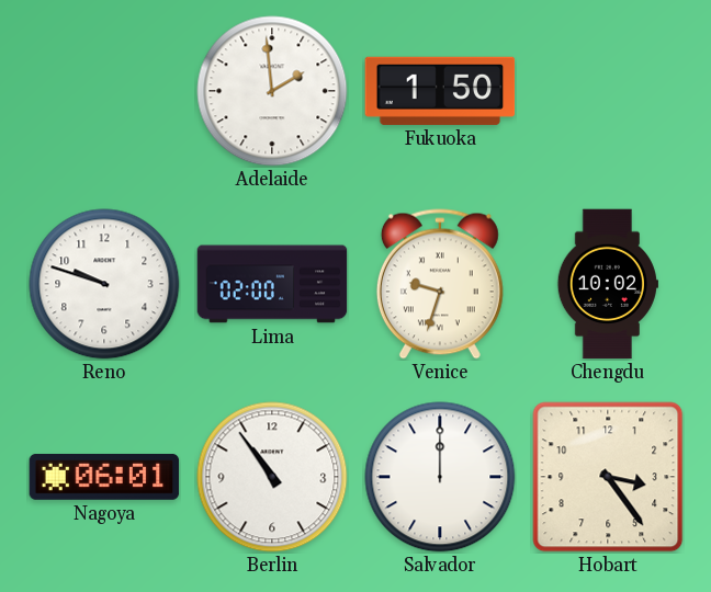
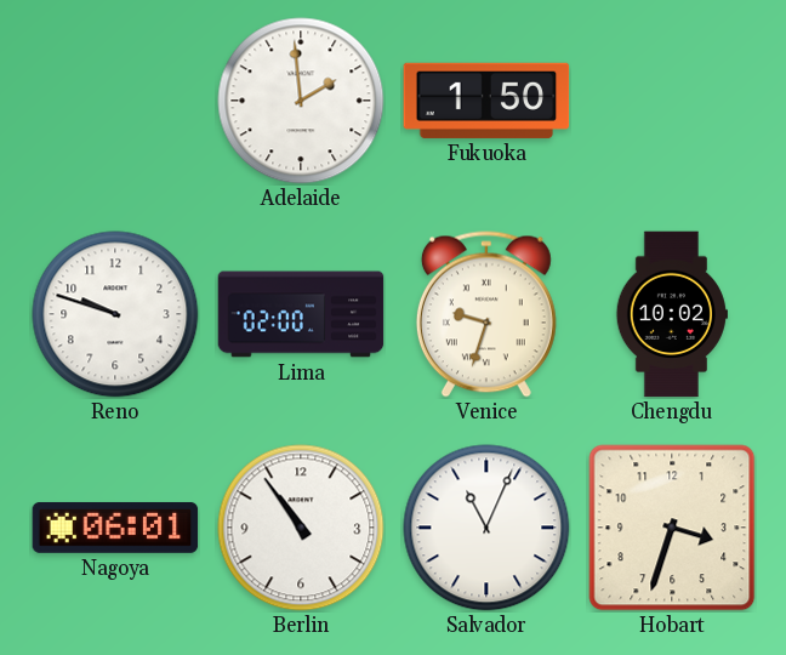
Salvador: 12:00 -> 11:04 (486, 528)
Hobart: 3:24 -> 3:33 (672, 528)
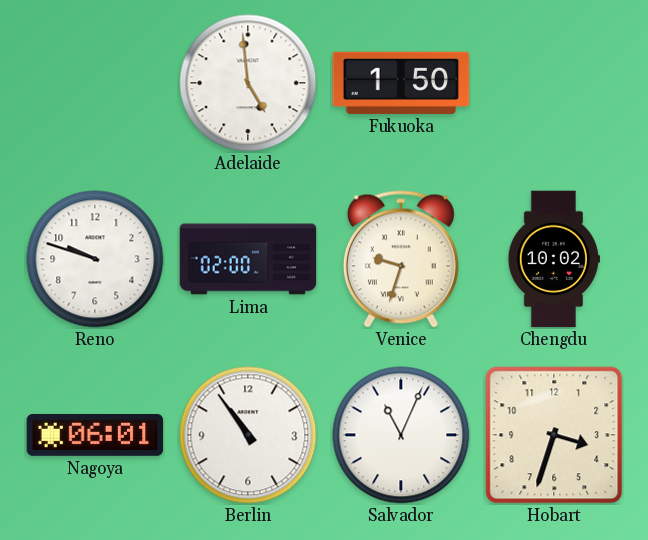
Adelaide: 1:59 -> 4:59 (248, 83)
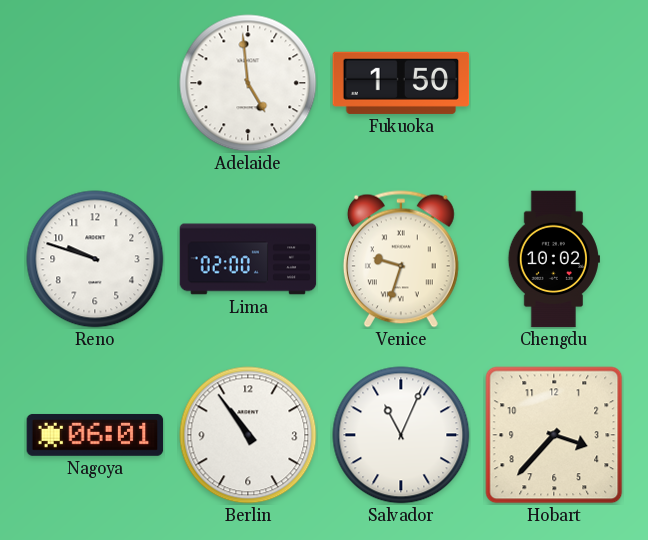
Hobart: 3:33 -> 3:37 (554, 435)
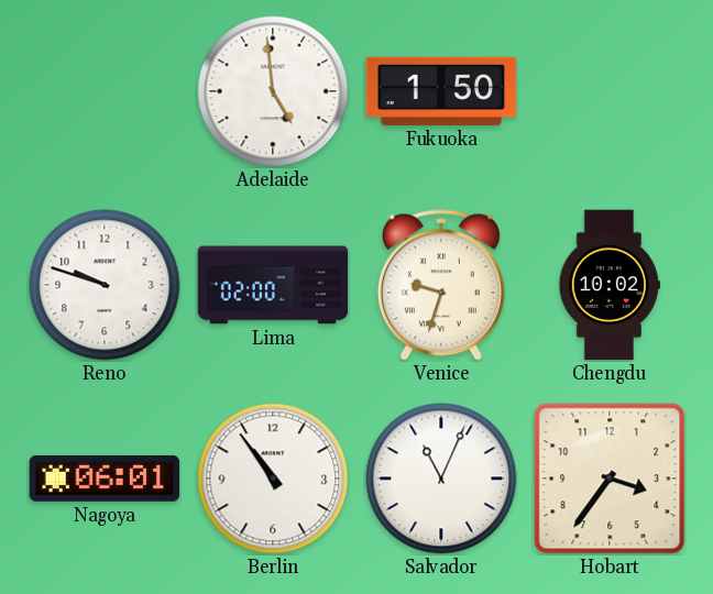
Hobart: 3:37 -> 3:36 (610, 479)
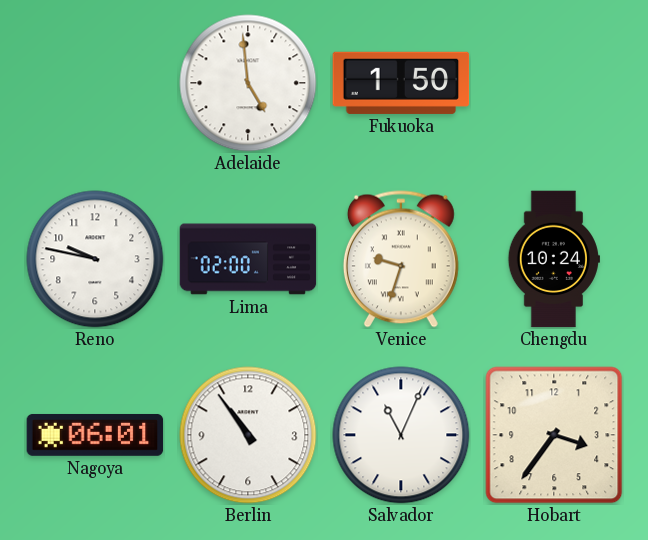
Reno: 9:48 -> 9:47 (95, 259)
Chengdu: 10:02 -> 10:24 (554, 259)
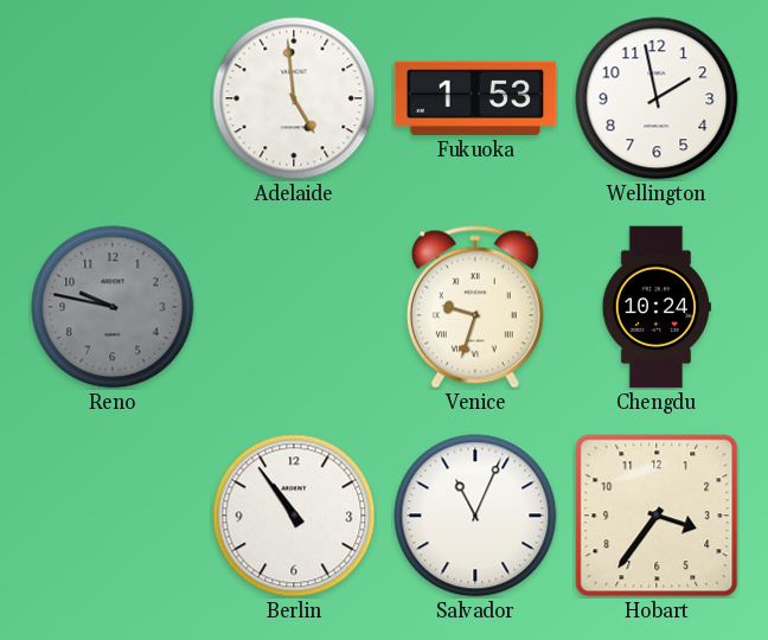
Fukuoka: 1:50 -> 1:53 (475, 98)
Wellington: none -> 1:58 (657, 98)
Reno dial: white -> grey (113, 307)
Lima: 02:00 -> none (248, 259)
Nagoya: 06:01 -> none (95, 435)
